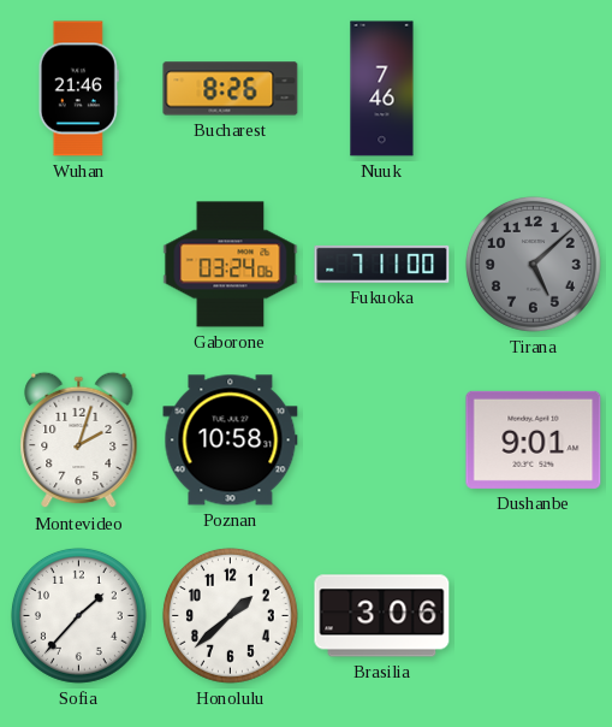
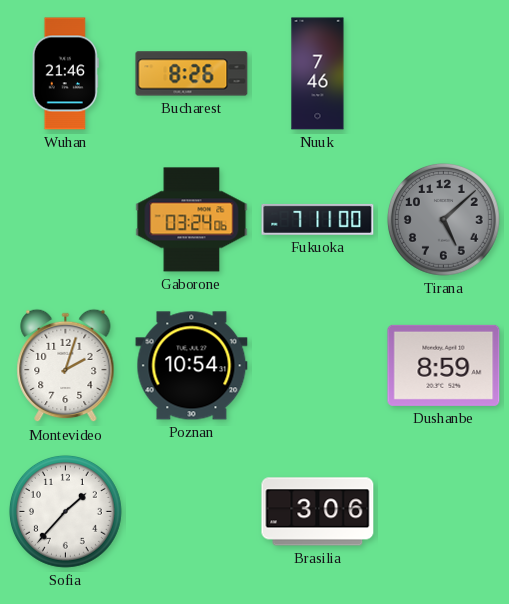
Poznan: 10:58 -> 10:54 (192, 366)
Dushanbe: 9:01 -> 8:59 (444, 365)
Honolulu: 1:38 -> none (230, 615)
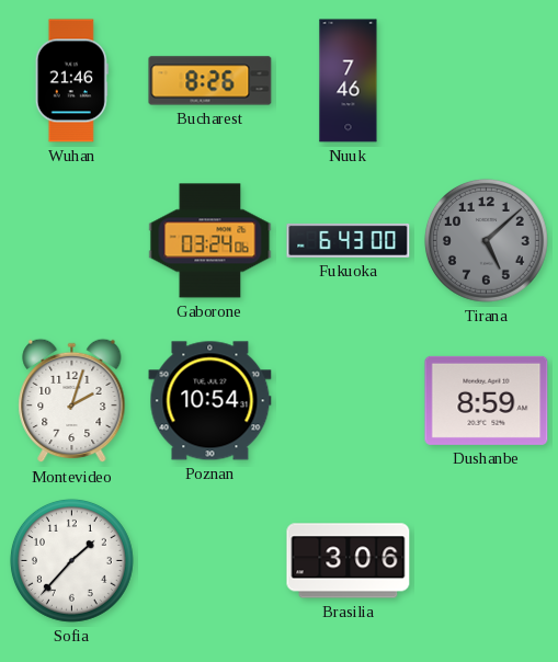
Fukuoka: 7:11 -> 6:43 (349, 240)
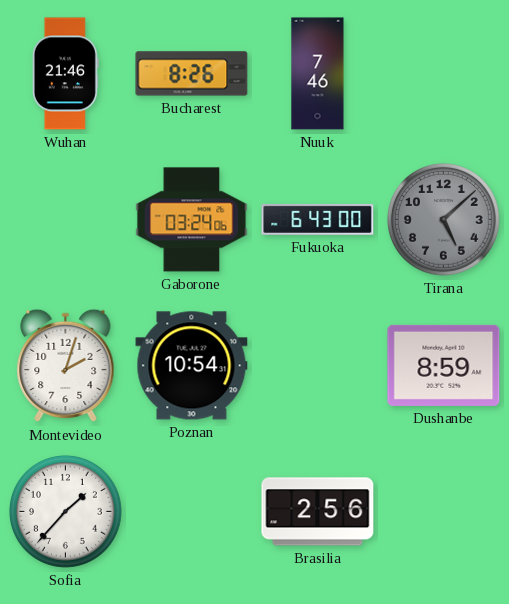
Brasilia: 3:06 -> 2:56 (318, 512)
